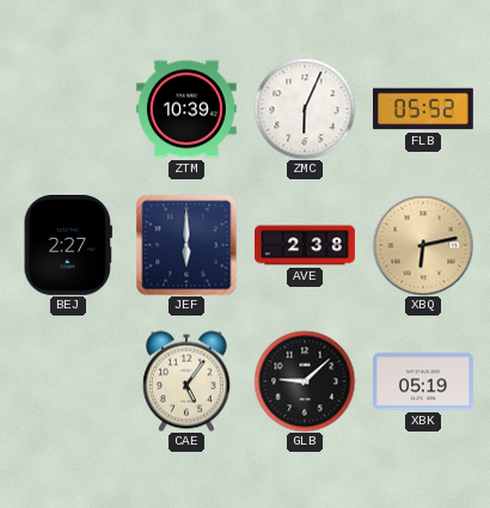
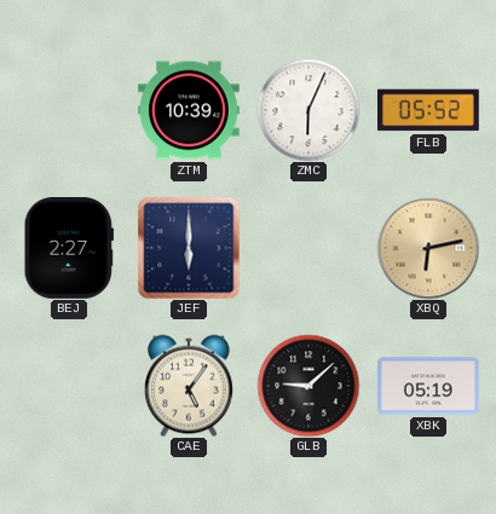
AVE: 2:38 -> none (305, 245)
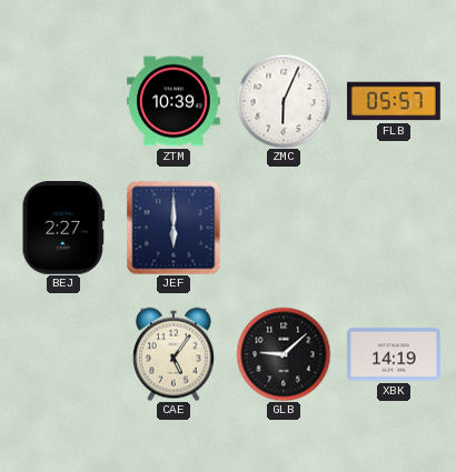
FLB: 05:52 -> 05:57 (395, 101)
XBQ: 6:13 -> none (428, 248)
XBK: 05:19 -> 14:19 (395, 354)
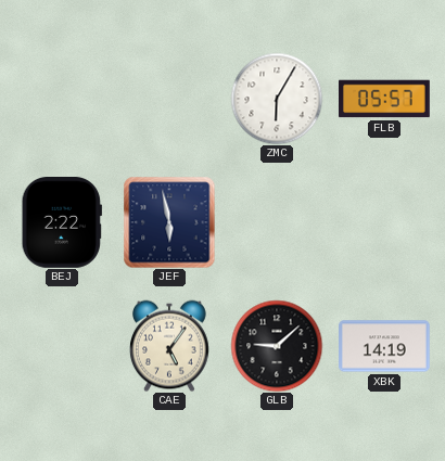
ZTM: 10:39 -> none (175, 101)
ZMC: 6:04 -> 6:05 (277, 99)
BEJ: 2:27 -> 2:22 (62, 223)
JEF: 6:00 -> 5:58 (169, 222)
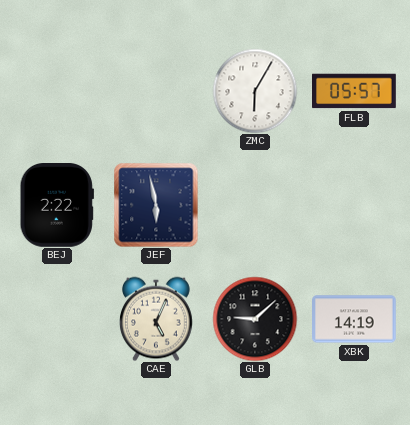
CAE: 5:06 -> 5:04 (157, 319)
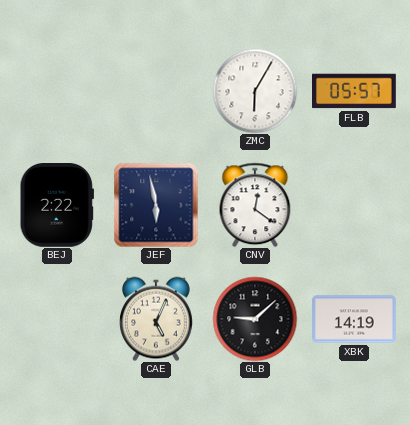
CNV: none -> 12:21 (255, 205)
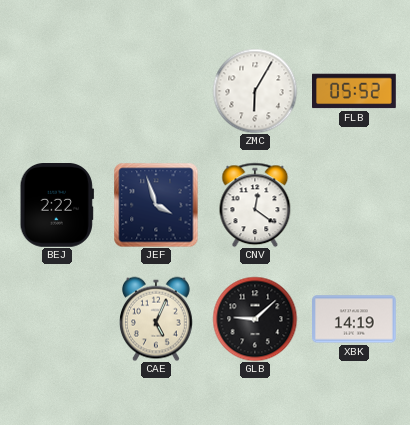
FLB: 05:57 -> 05:52 (355, 91)
JEF: 5:58 -> 3:57 (156, 205)
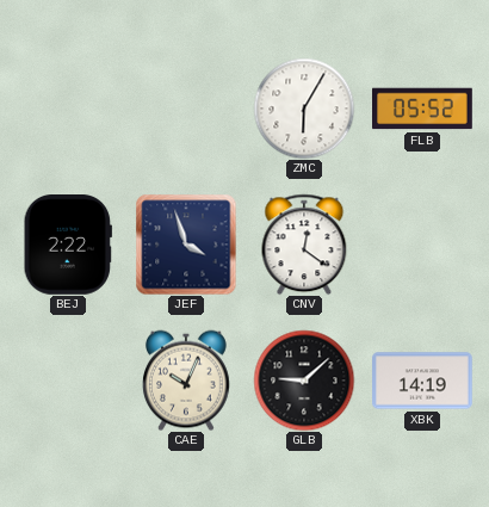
CAE: 5:04 -> 10:04 (187, 381)
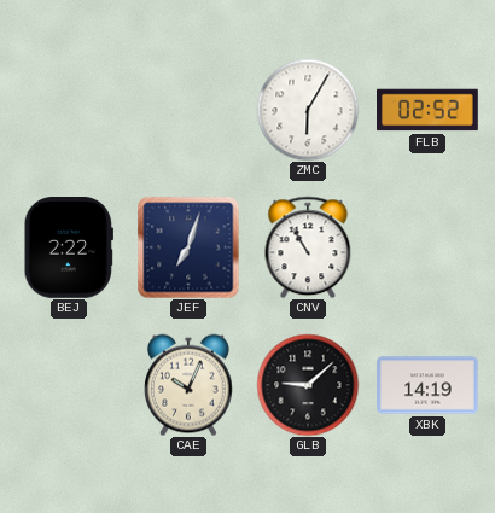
FLB: 05:52 -> 02:52 (429, 110)
JEF: 3:57 -> 7:03 (188, 247)
CNV: 12:21 -> 10:55 (308, 247)
